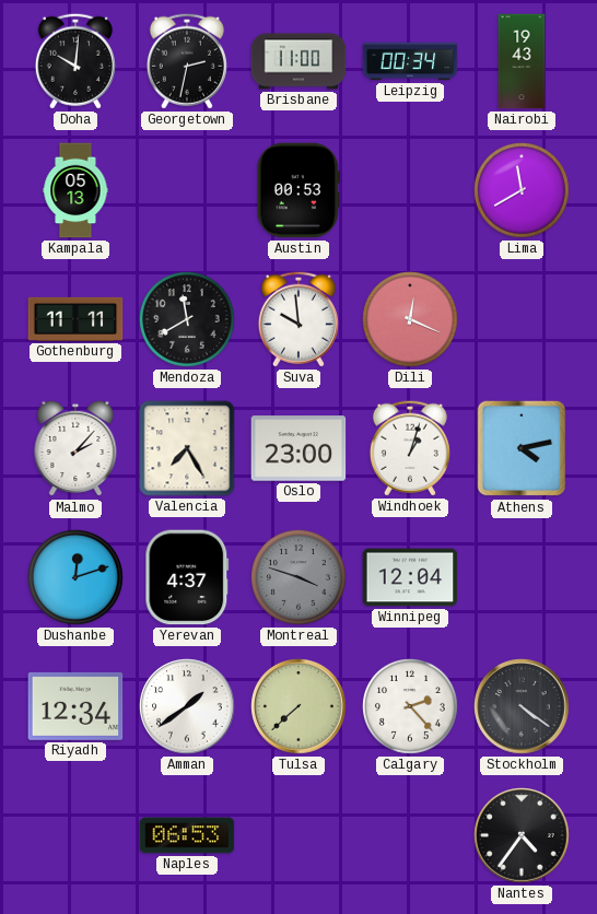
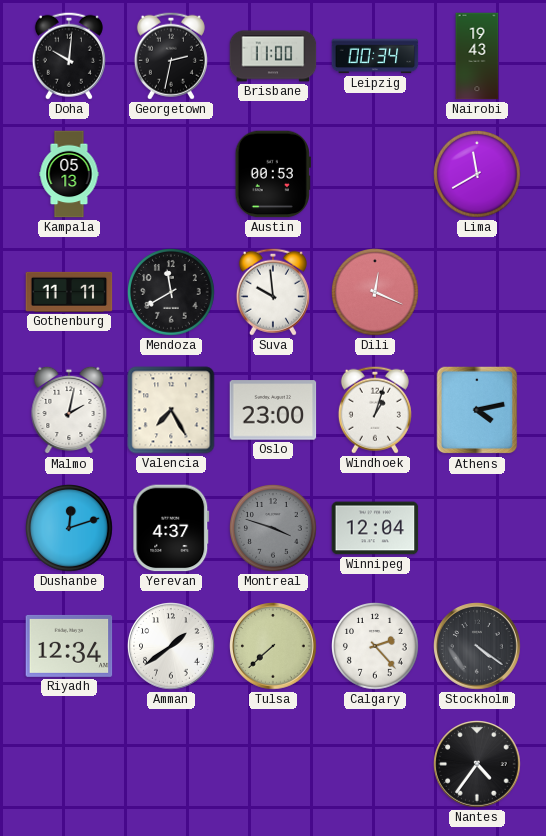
Malmo: 2:07 -> 2:02 (69, 410)
Naples: 06:53 -> none (187, 835)
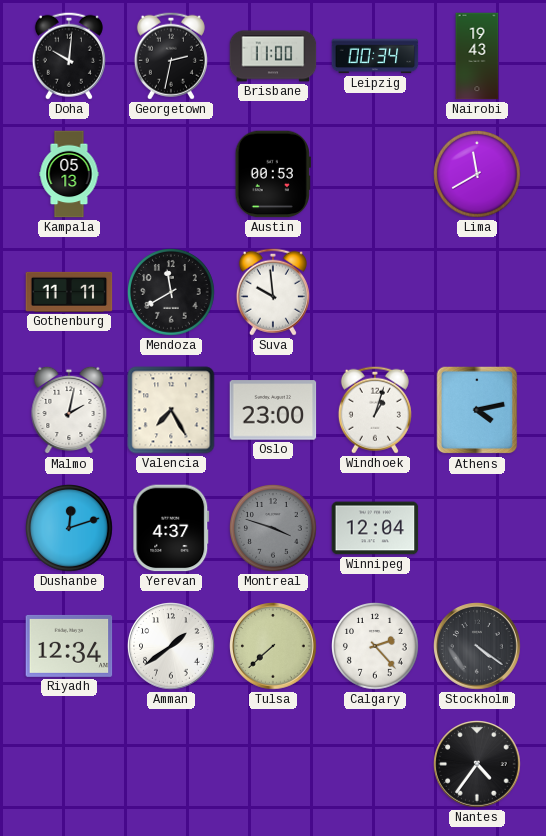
Dili: 12:19 -> none (376, 293)
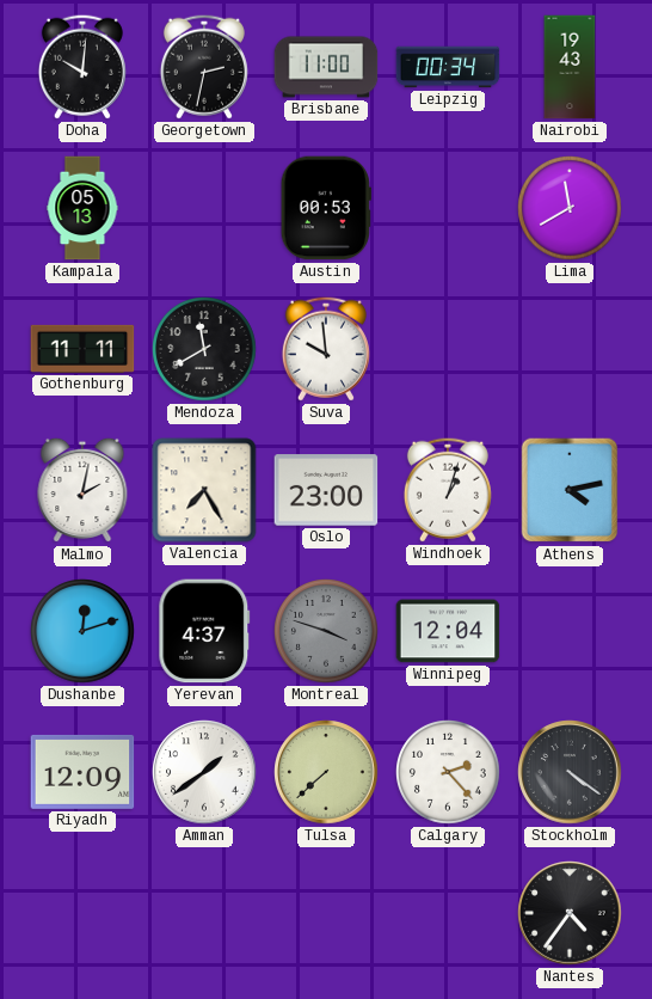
Riyadh: 12:34 -> 12:09 (82, 772)
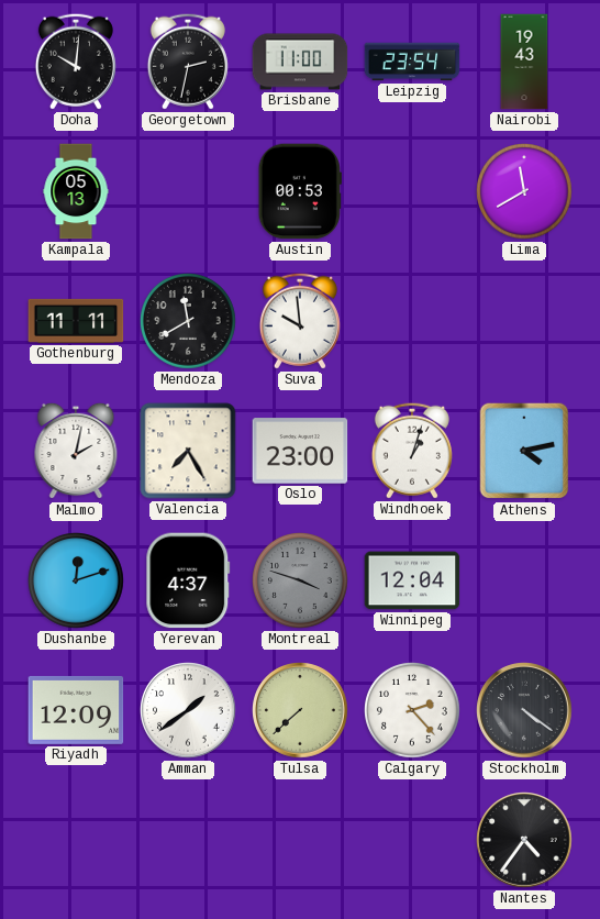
Leipzig: 00:34 -> 23:54 (412, 62)
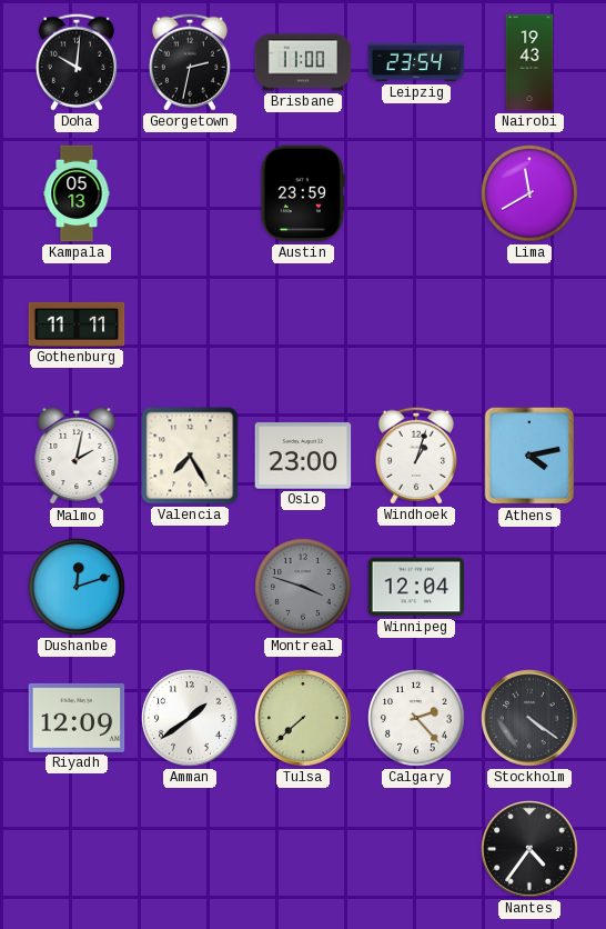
Austin: 00:53 -> 23:59 (303, 193)
Mendoza: 11:40 -> none (189, 322)
Suva: 9:59 -> none (300, 321)
Yerevan: 4:37 -> none (188, 580)
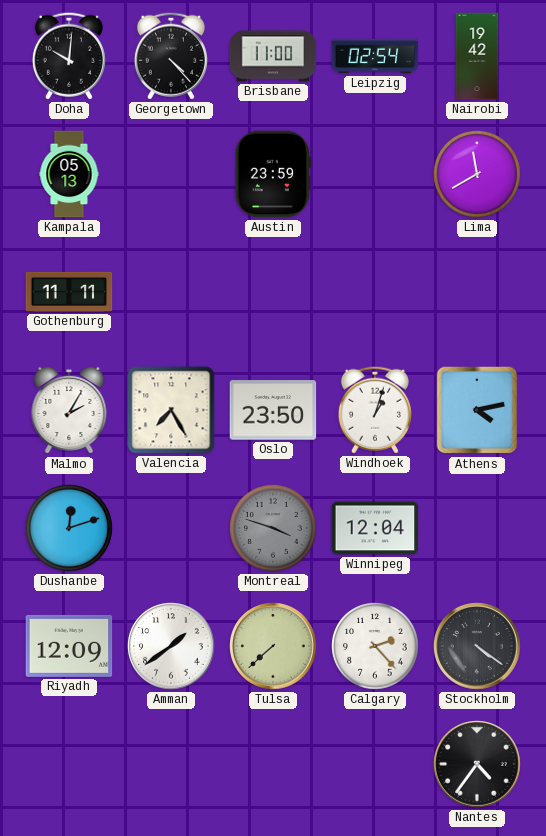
Georgetown: 2:32 -> 4:23 (171, 56)
Leipzig: 23:54 -> 02:54 (375, 56)
Nairobi: 19:43 -> 19:42 (477, 56)
Malmo: 2:02 -> 2:05 (69, 410)
Oslo: 23:00 -> 23:50 (273, 410)
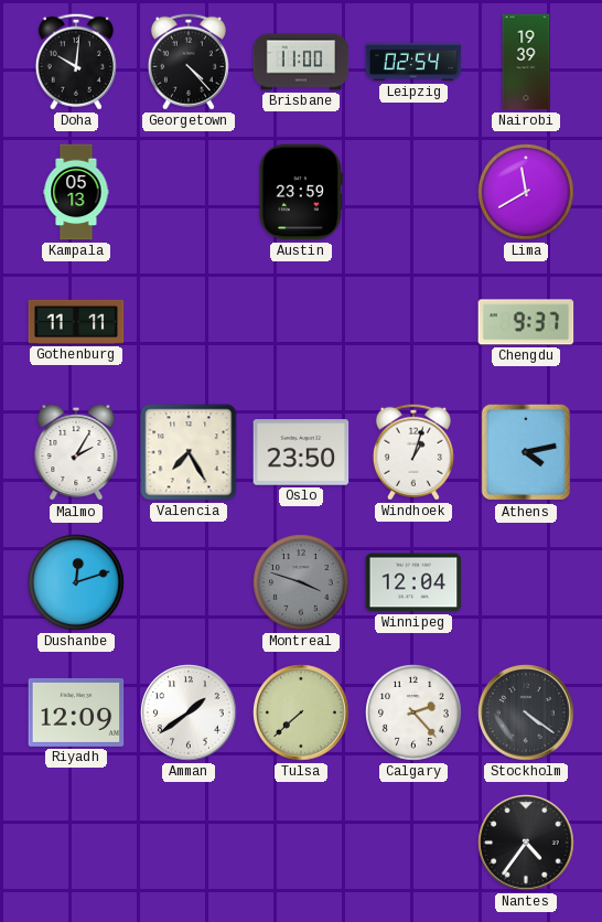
Nairobi: 19:42 -> 19:39 (526, 62)
Chengdu: none -> 9:37 (526, 322)
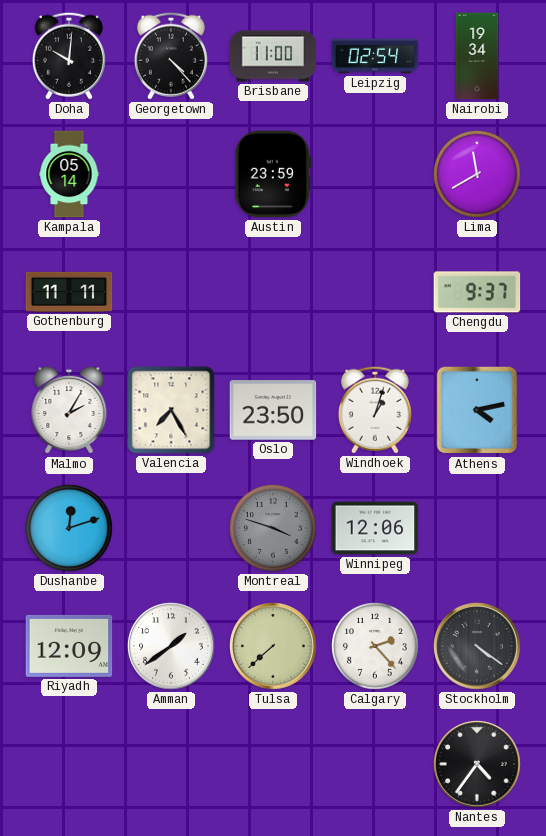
Nairobi: 19:39 -> 19:34 (477, 56)
Kampala: 05:13 -> 05:14 (69, 174)
Winnipeg: 12:04 -> 12:06 (375, 528)
